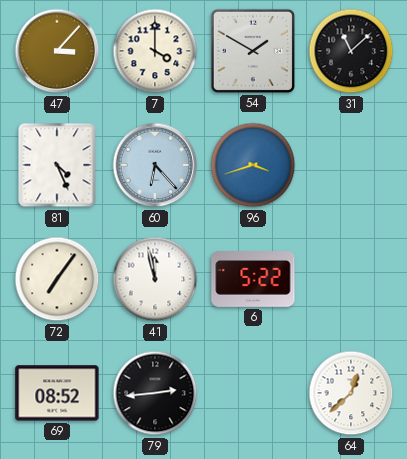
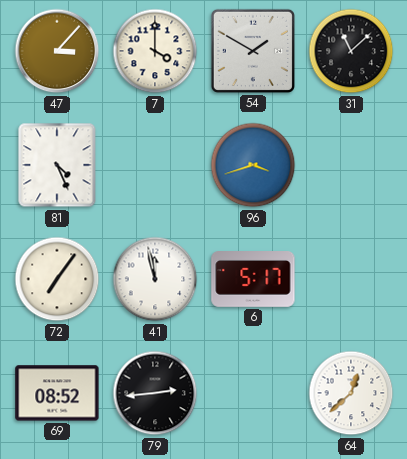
60: 6:23 -> none (155, 165)
6: 5:22 -> 5:17 (253, 280)
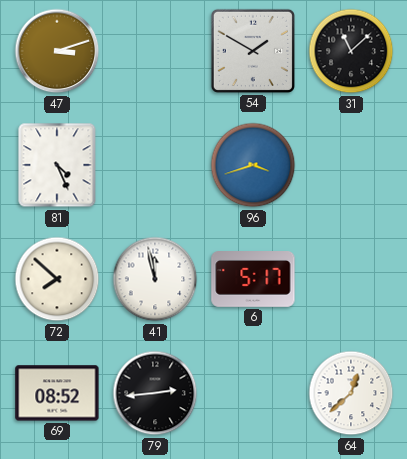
47: 3:07 -> 3:12 (57, 51)
7: 4:00 -> none (155, 51)
72: 7:06 -> 7:52 (57, 279)
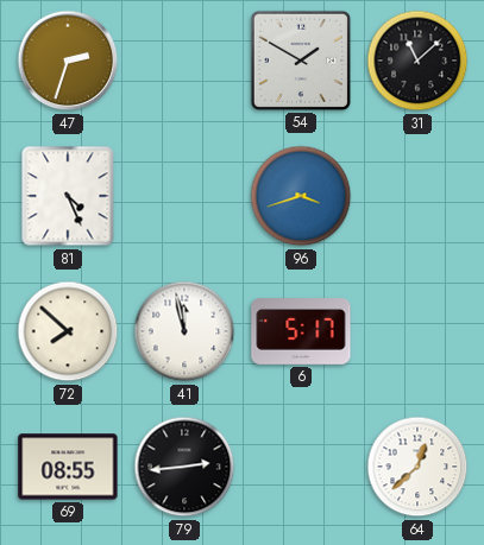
47: 3:12 -> 2:33 (68, 61)
69: 08:52 -> 08:55 (68, 467)
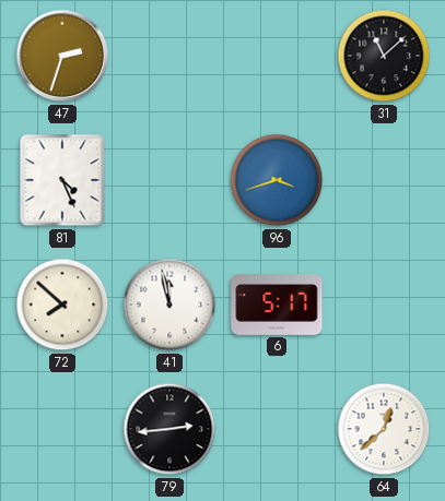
54: 1:50 -> none (301, 61)
69: 08:55 -> none (68, 467)
